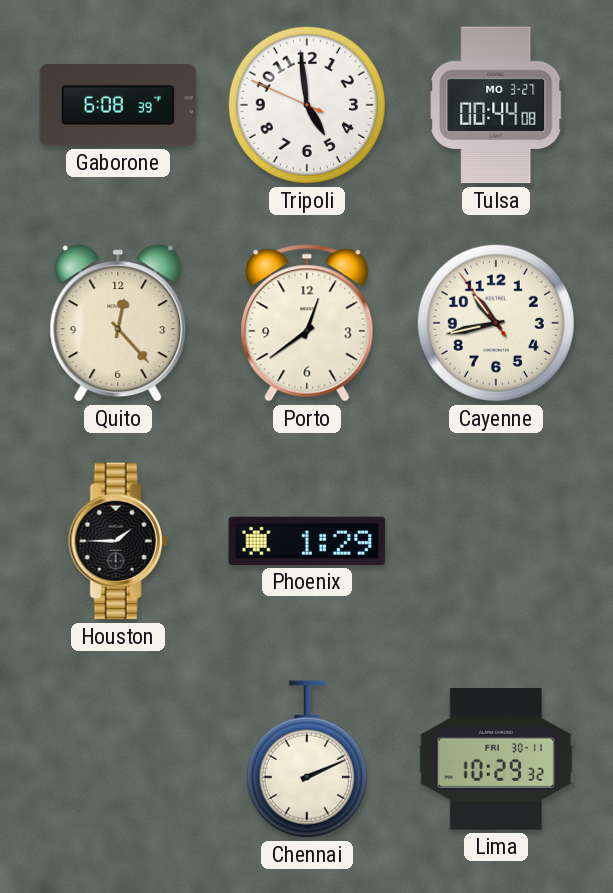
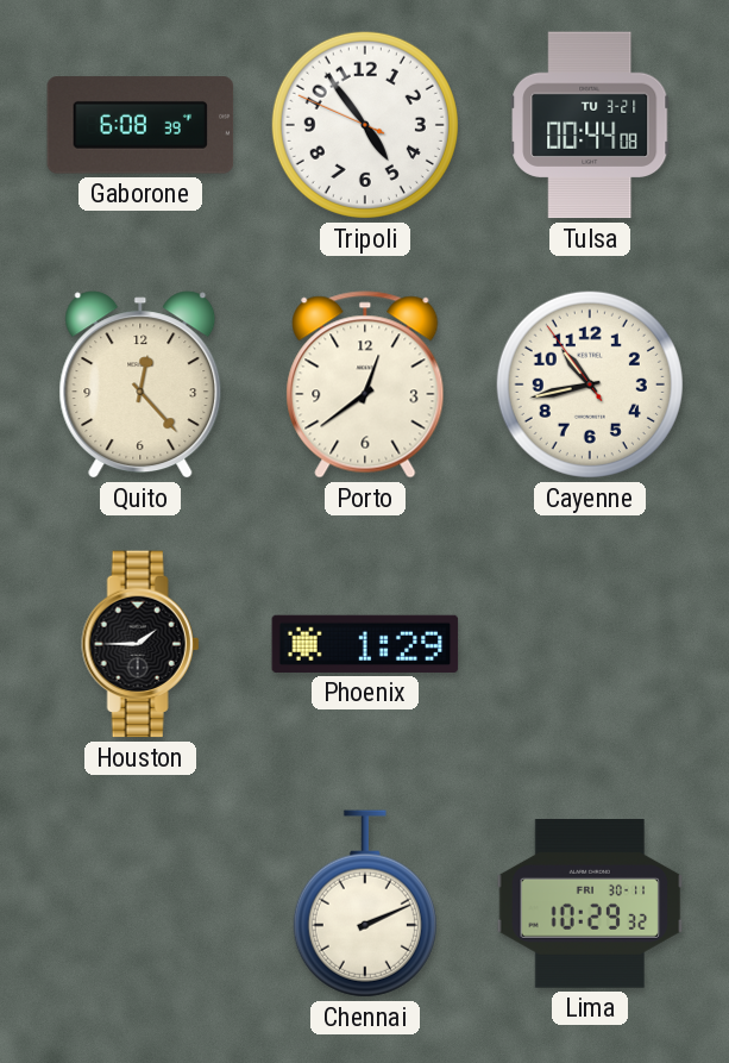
Tripoli: 4:58 -> 4:53 (365, 125)
Tulsa date: MO 3-27 -> TU 3-21 (590, 125)
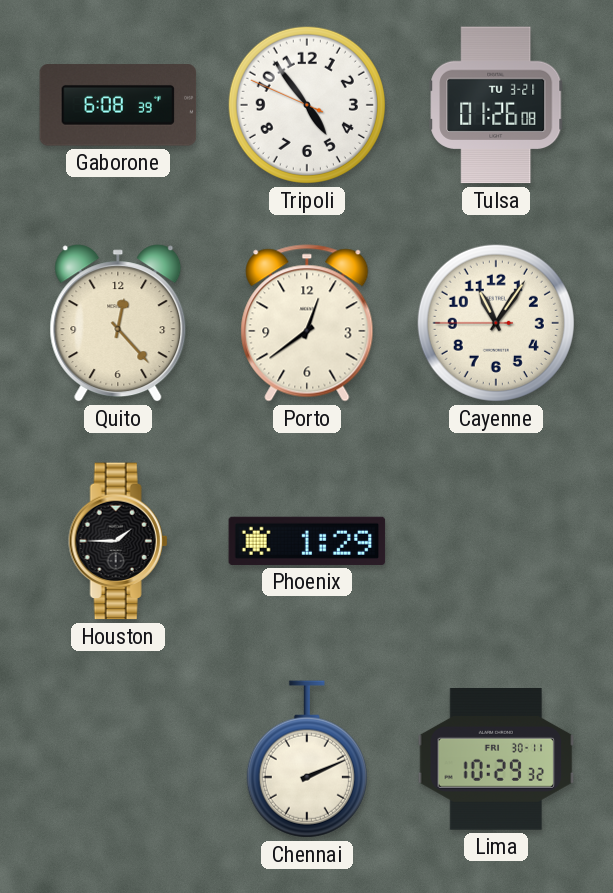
Tulsa: 00:44 -> 01:26 (496, 105)
Cayenne: 10:42 -> 11:05 (496, 323)
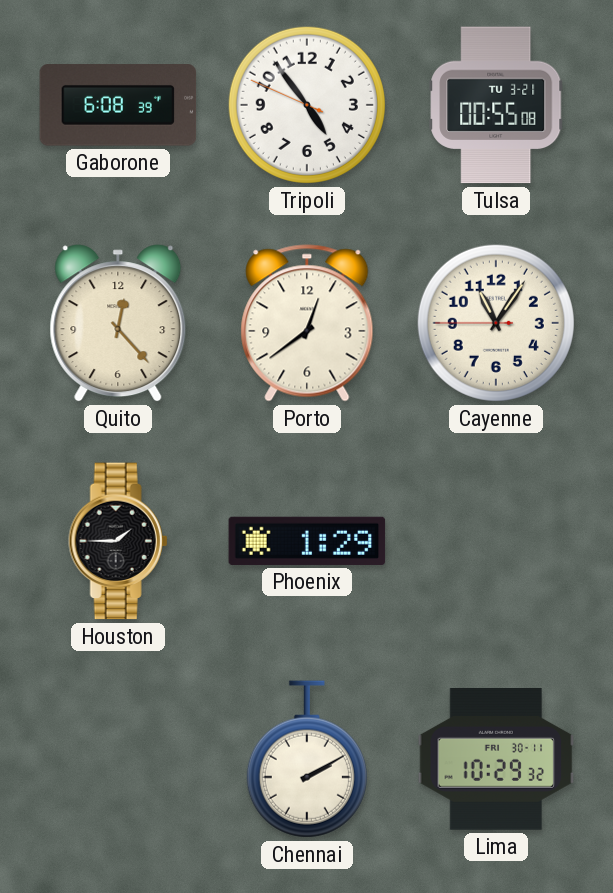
Tulsa: 01:26 -> 00:55 (496, 105)
Chennai: 2:11 -> 2:10 (307, 759)
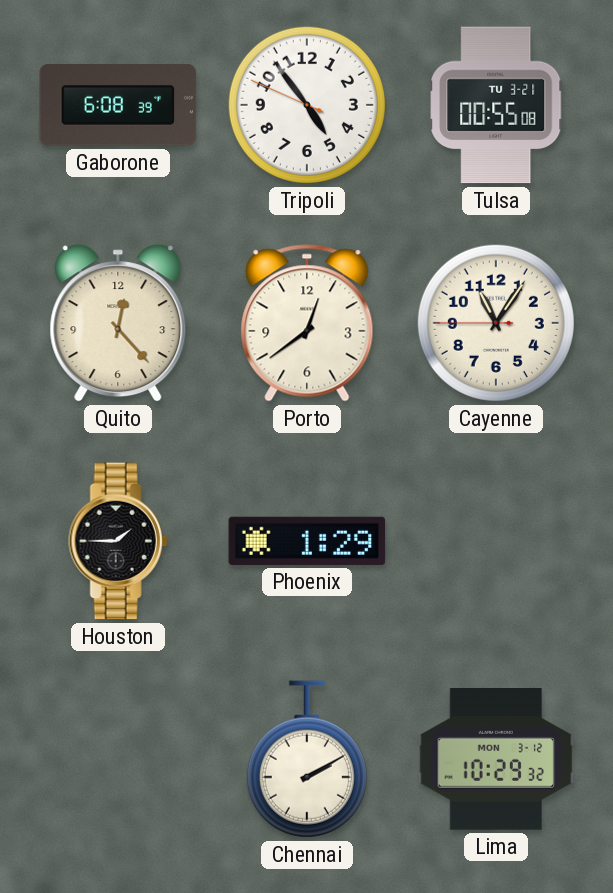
Lima date: FRI 30-11 -> MON 3-12 (496, 760)
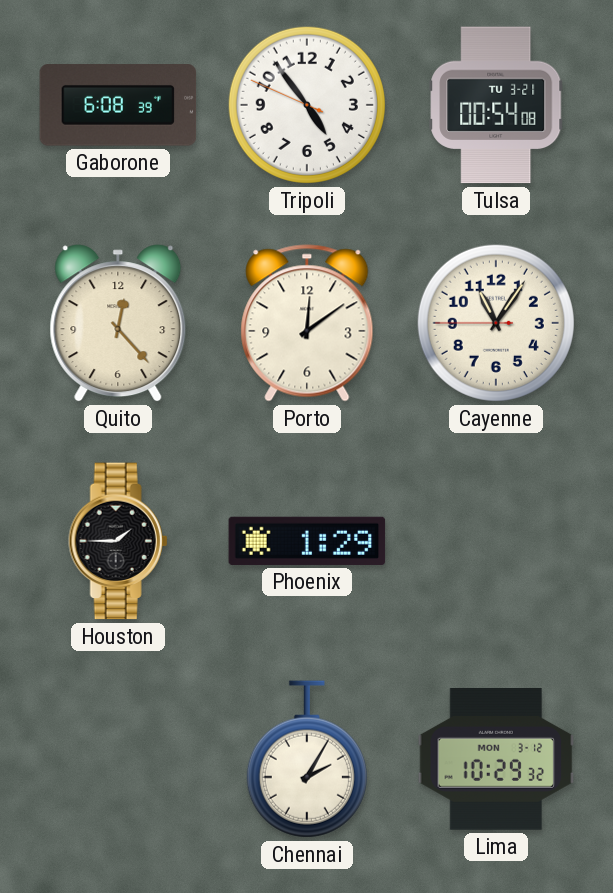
Tulsa: 00:55 -> 00:54 (496, 105)
Porto: 12:39 -> 12:09 (307, 323)
Chennai: 2:10 -> 2:05 (307, 759)
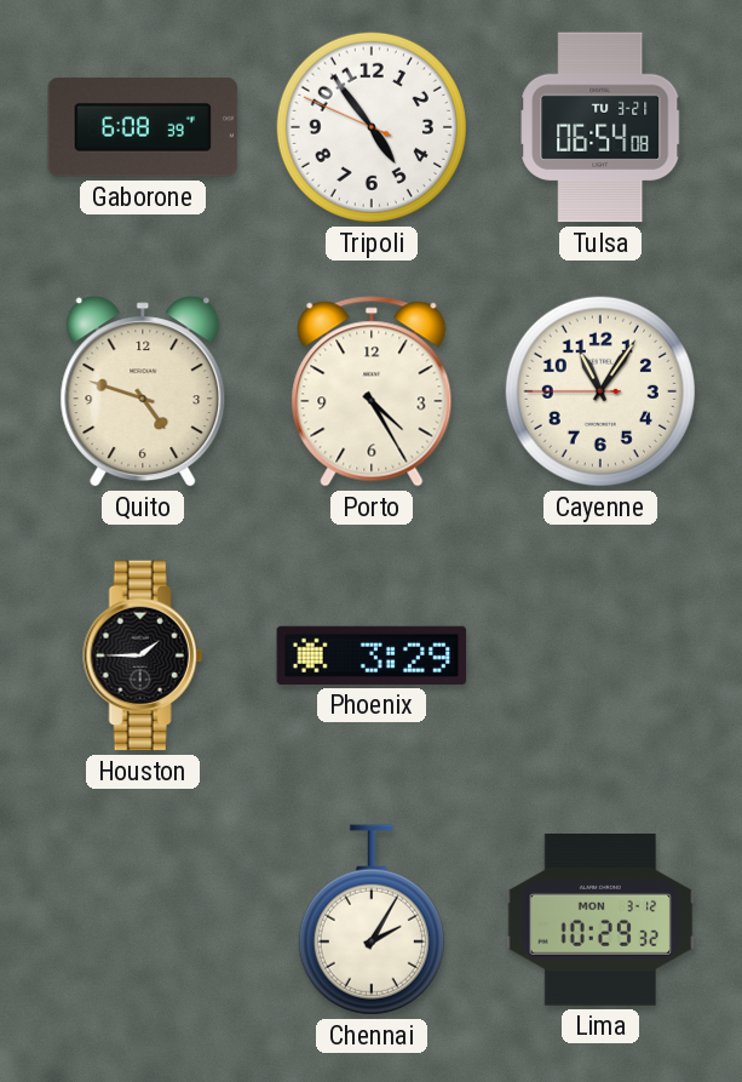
Tulsa: 00:54 -> 06:54 (600, 127)
Quito: 12:23 -> 4:48 (143, 391)
Porto: 12:09 -> 4:25 (372, 391)
Phoenix: 1:29 -> 3:29 (372, 656)
